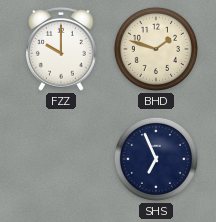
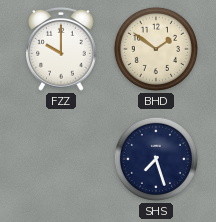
BHD: 1:48 -> 1:51 (156, 49)
SHS: 6:56 -> 7:27 (156, 159)
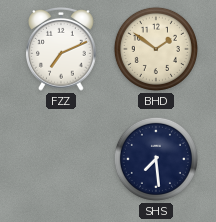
FZZ: 10:00 -> 7:11 (62, 49)
SHS: 7:27 -> 7:29 (156, 159)
